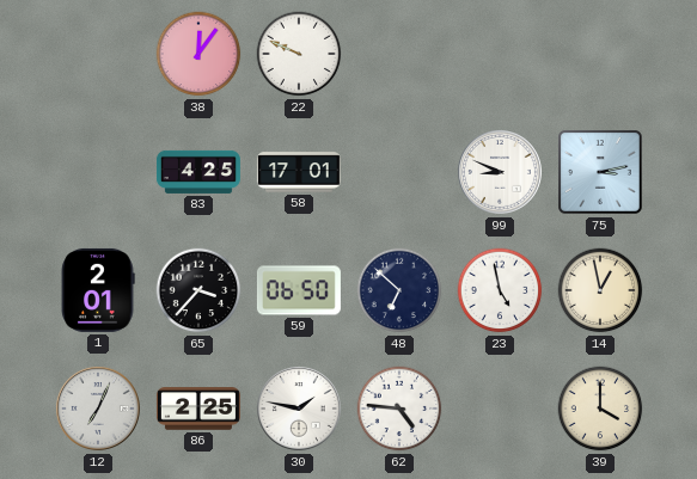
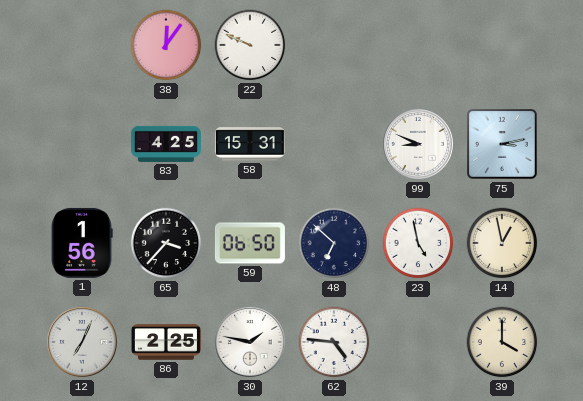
58: 17:01 -> 15:31 (250, 144)
1: 2:01 -> 1:56 (82, 243)
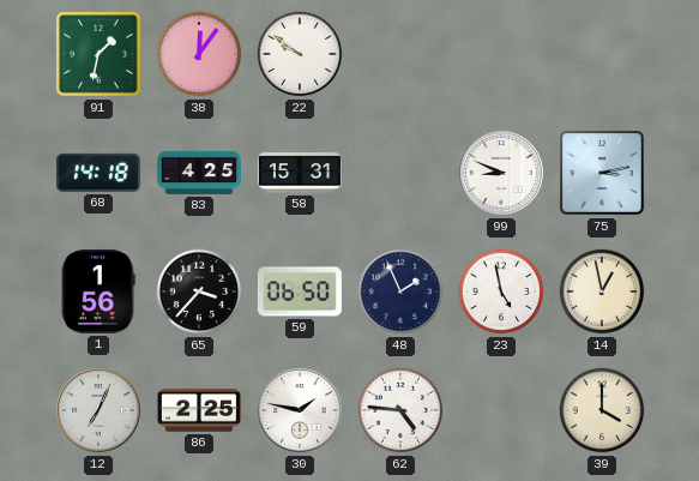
91: none -> 1:32 (100, 55)
22: 9:49 -> 9:51 (300, 54)
68: none -> 14:18 (98, 173)
48: 6:52 -> 1:56 (400, 291)
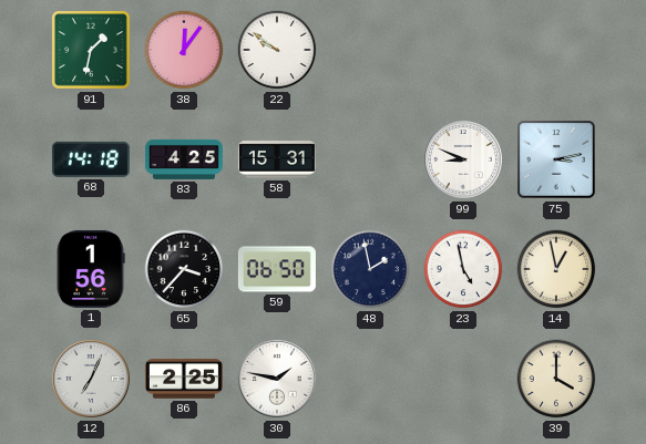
48: 1:56 -> 1:58 (370, 269)
62: 4:46 -> none (400, 410)
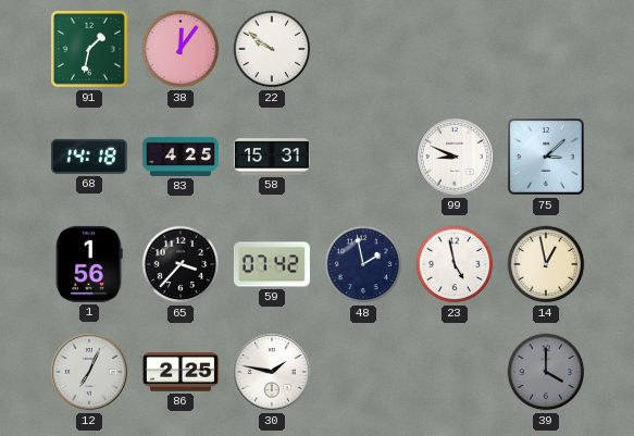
75: 3:13 -> 3:08 (547, 158)
59: 06:50 -> 07:42 (272, 264)
39 dial: cream -> grey (546, 372)
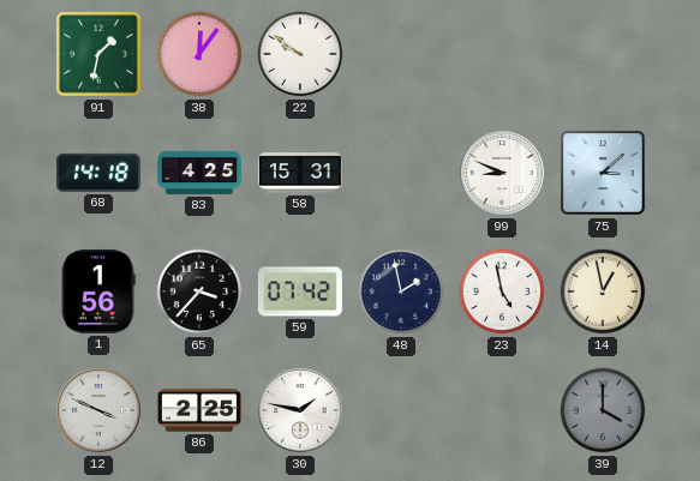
12: 7:04 -> 3:49 (100, 411)
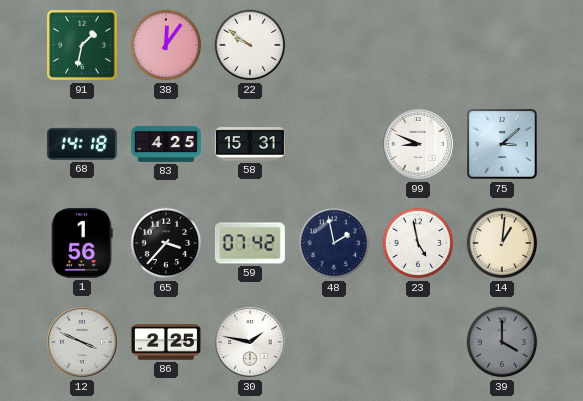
14: 12:58 -> 1:01 (502, 243)
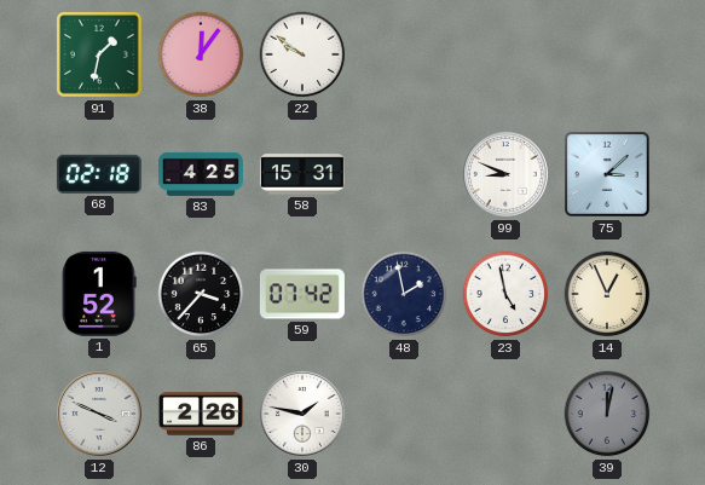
68: 14:18 -> 02:18 (99, 174)
1: 1:56 -> 1:52 (99, 294)
14: 1:01 -> 12:56 (607, 294)
86: 2:25 -> 2:26 (201, 414)
39: 4:00 -> 12:02 (607, 414)
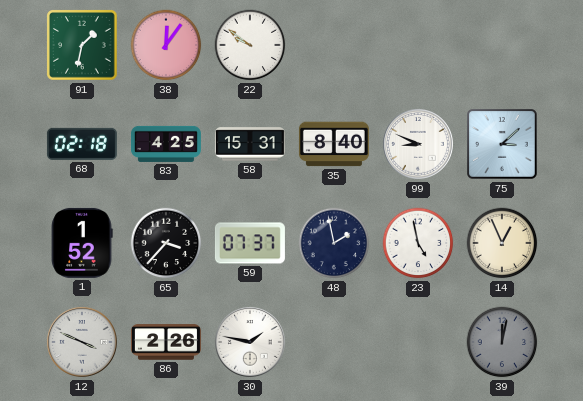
35: none -> 8:40 (334, 144)
59: 07:42 -> 07:37 (250, 243)
